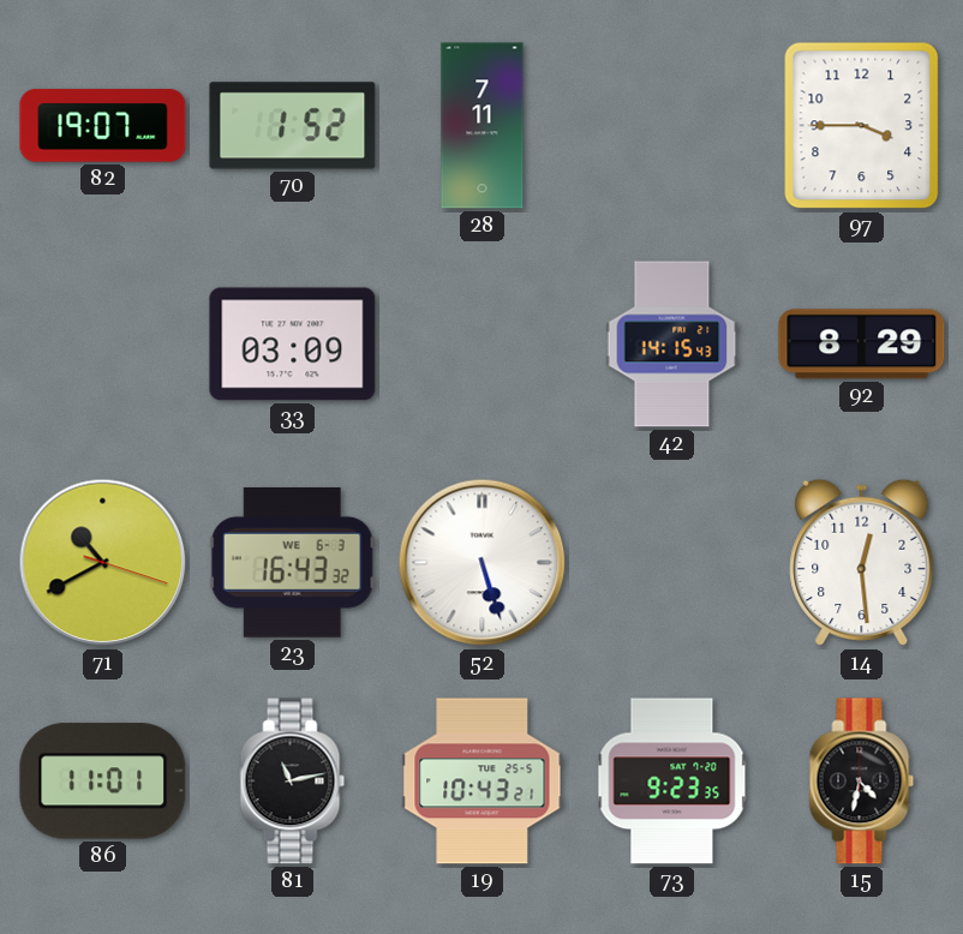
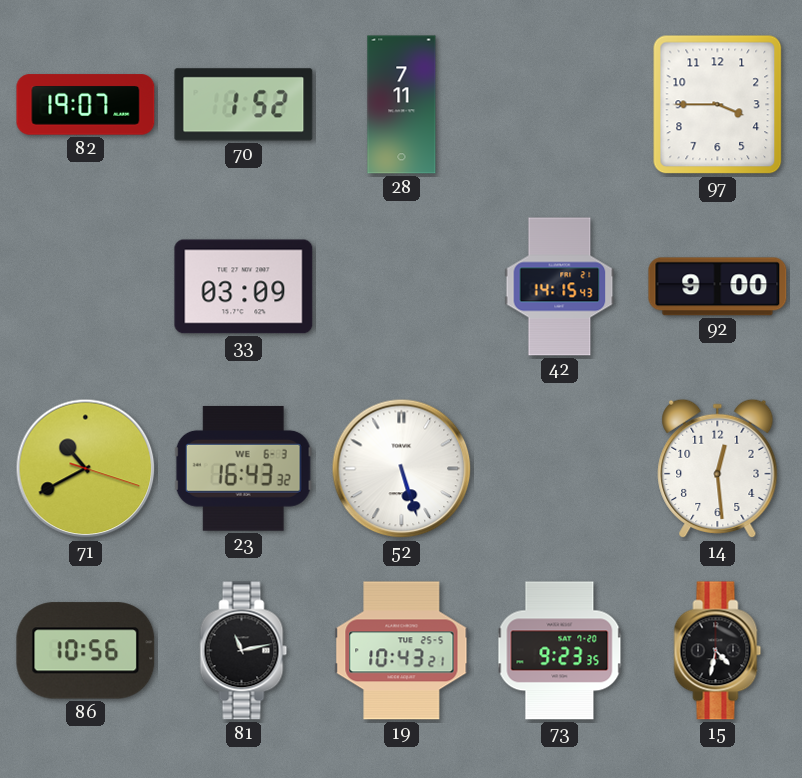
92: 8:29 -> 9:00 (718, 287)
86: 11:01 -> 10:56 (86, 651)
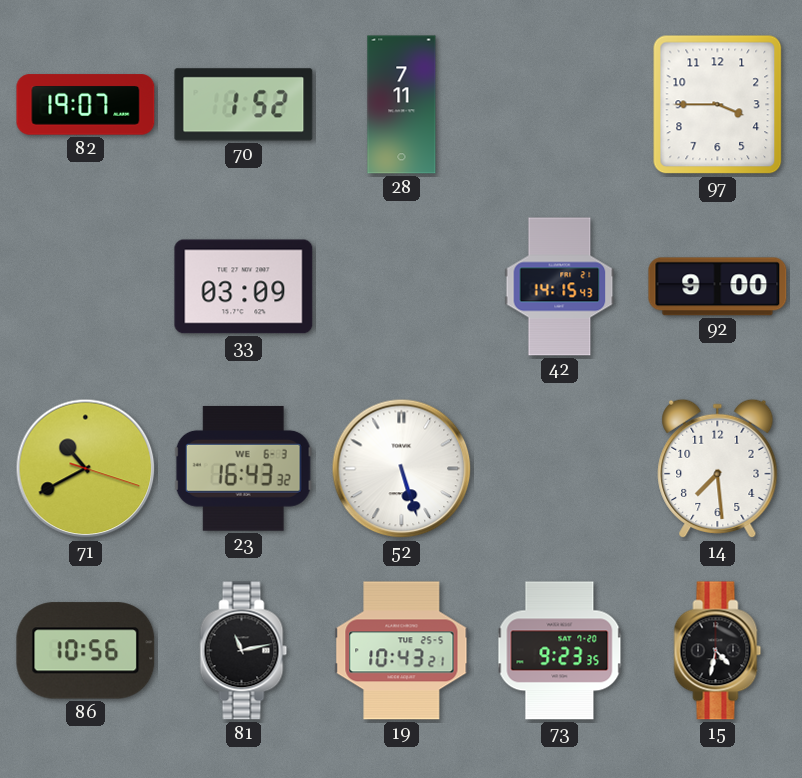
14: 12:29 -> 7:29 (718, 469)
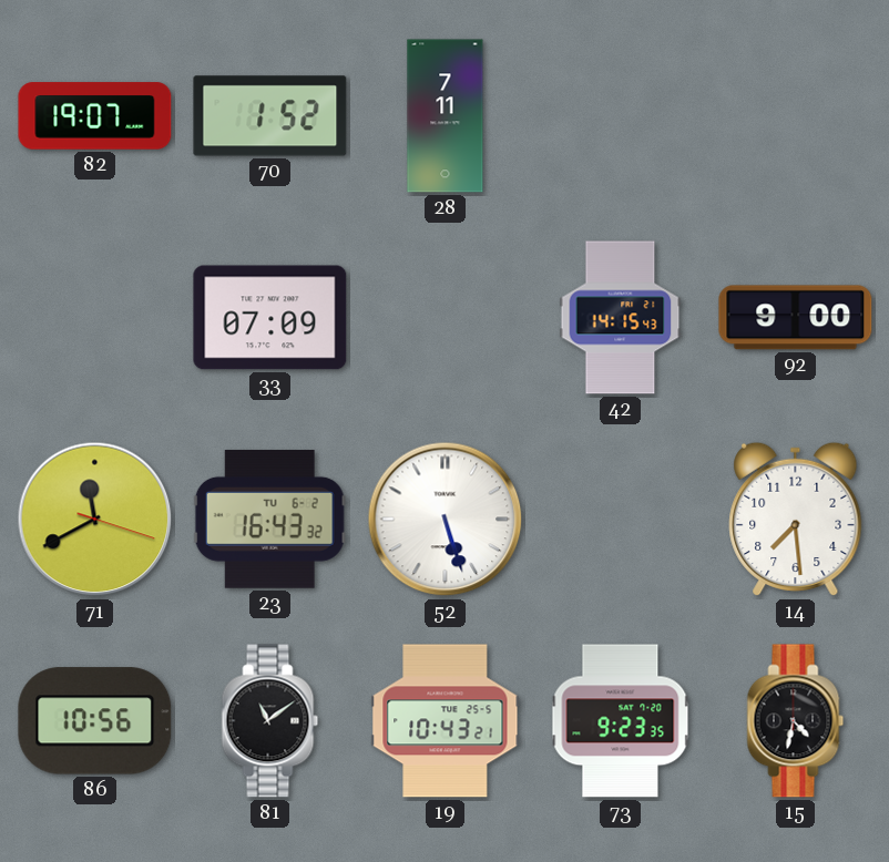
97: 3:45 -> none (718, 105)
33: 03:09 -> 07:09 (270, 318)
71: 10:40 -> 11:40 (95, 520)
23 date: WE 6-3 -> TU 6-2 (269, 520)
81: 11:13 -> 11:09 (270, 721)
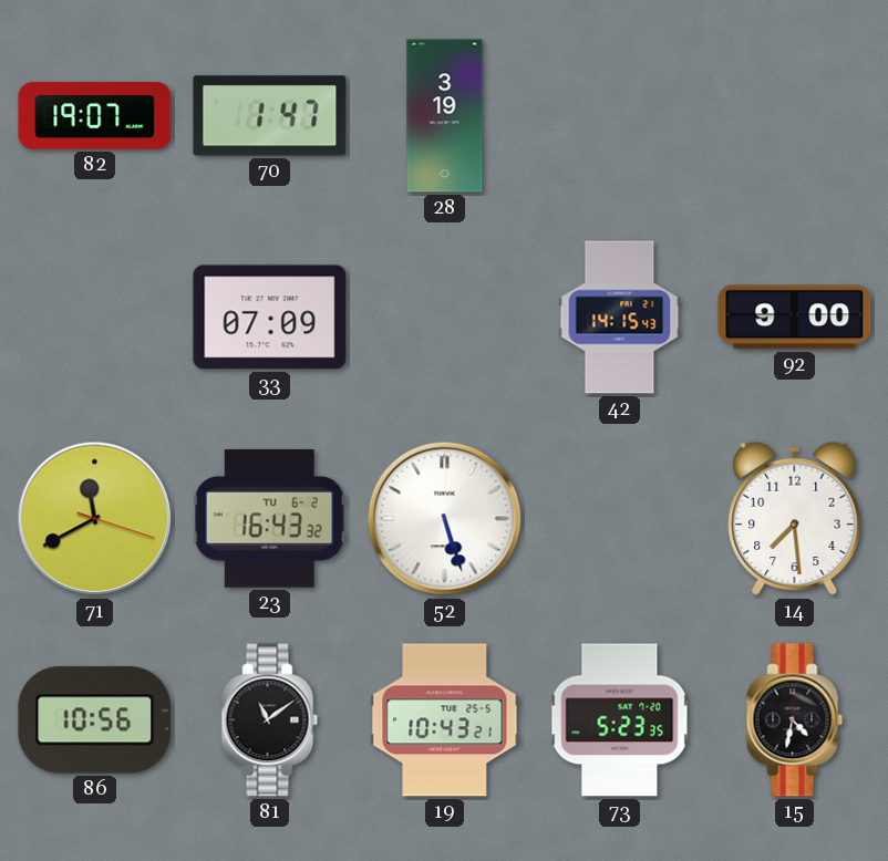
70: 1:52 -> 1:47 (270, 116)
28: 7:11 -> 3:19 (445, 116)
73: 9:23 -> 5:23 (620, 720)
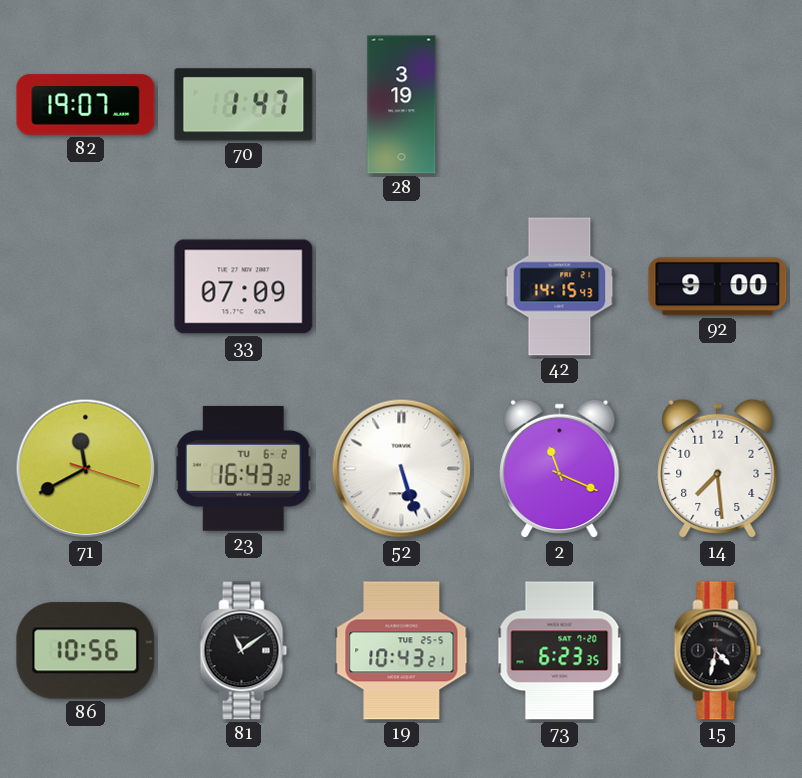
2: none -> 11:19 (560, 469)
73: 5:23 -> 6:23 (560, 651)
